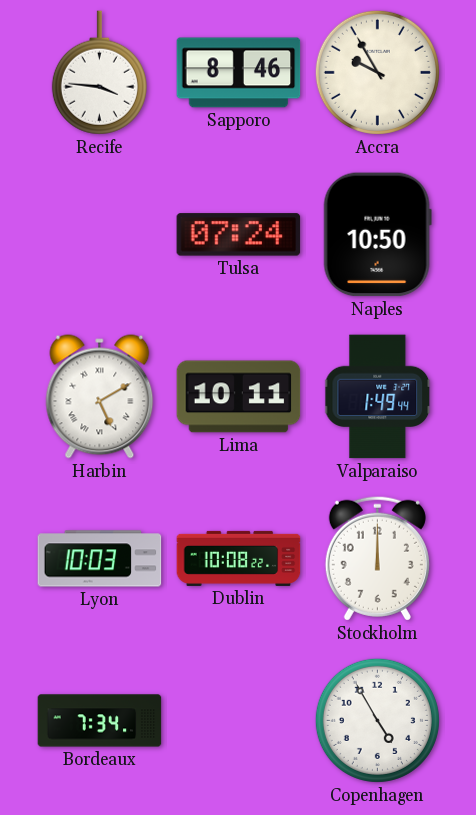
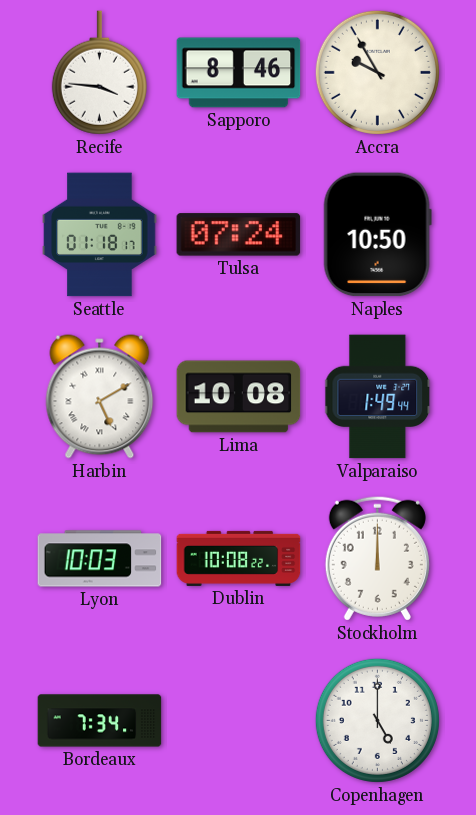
Seattle: none -> 01:18 (100, 235)
Lima: 10:11 -> 10:08 (239, 397)
Copenhagen: 4:55 -> 5:00 (377, 720)
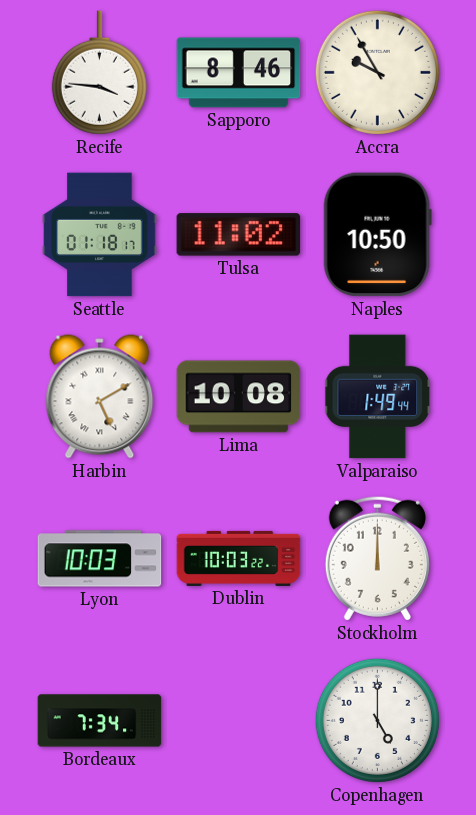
Tulsa: 07:24 -> 11:02 (239, 235)
Dublin: 10:08 -> 10:03 (239, 558)
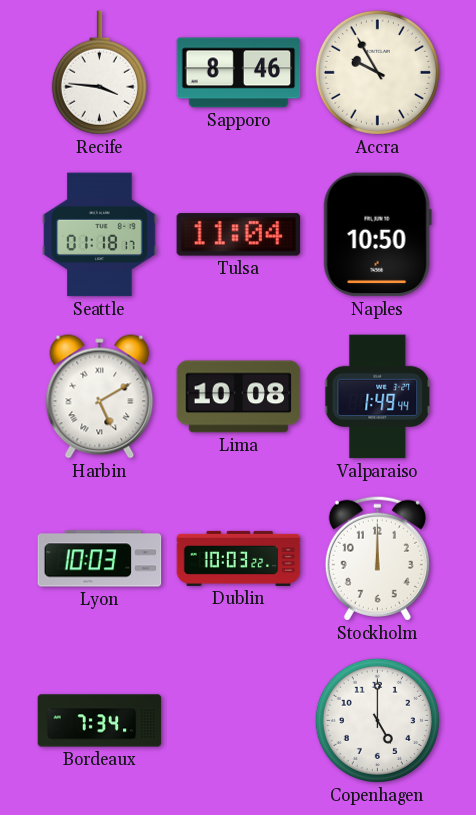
Tulsa: 11:02 -> 11:04 (239, 235)
